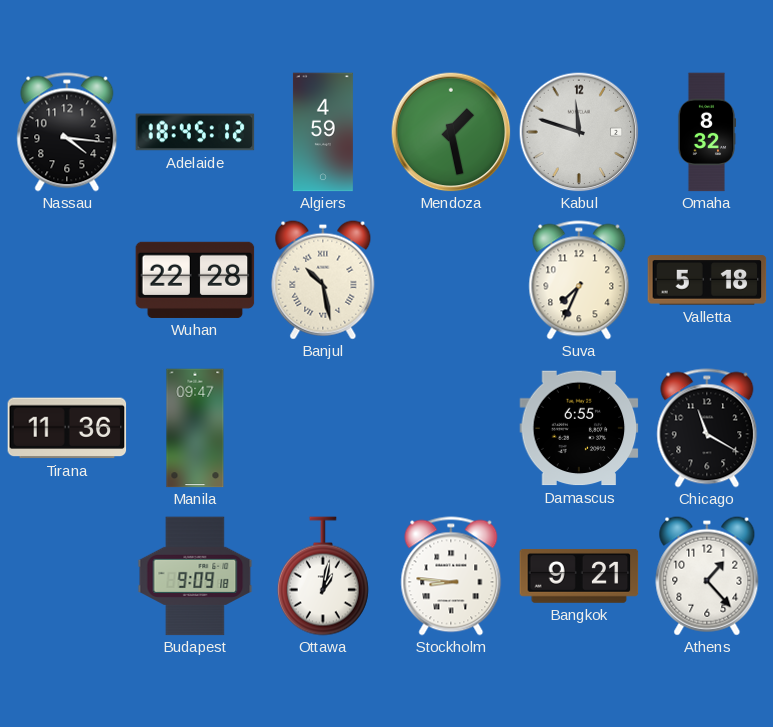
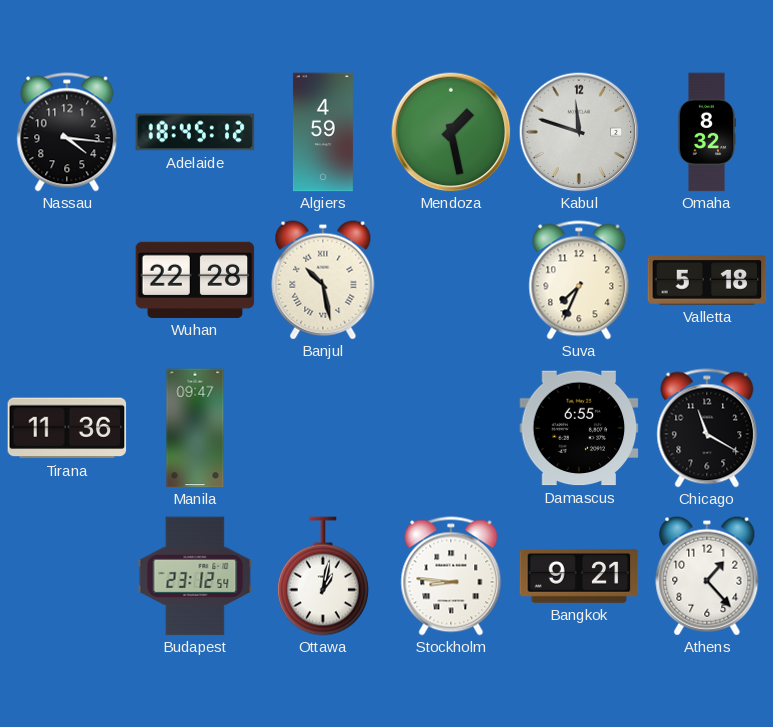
Budapest: 9:09 -> 23:12 (195, 576)
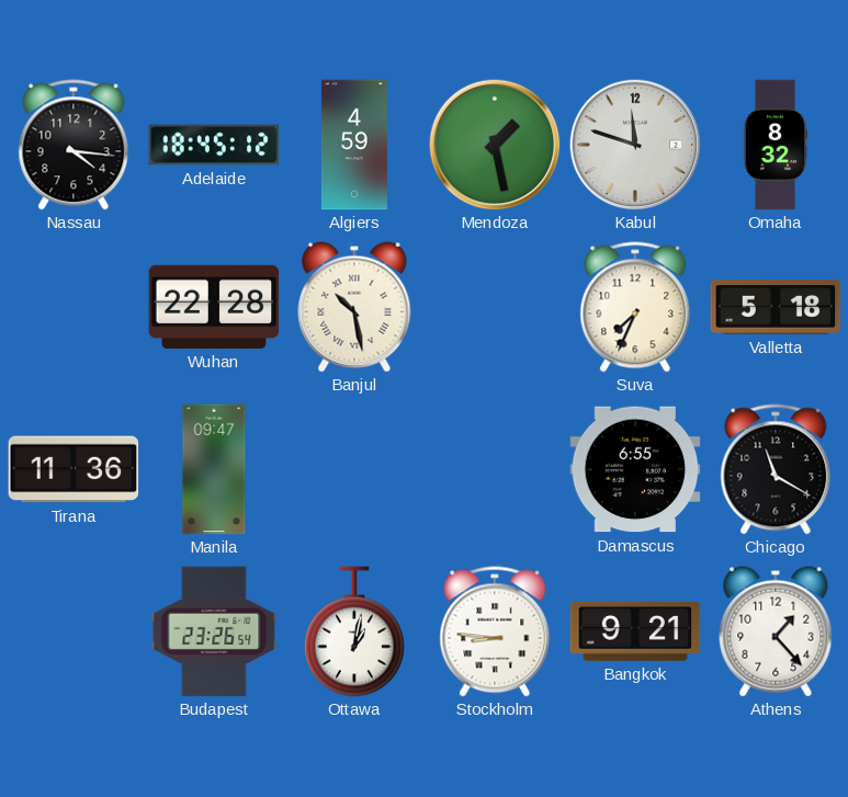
Budapest: 23:12 -> 23:26 (214, 631)
